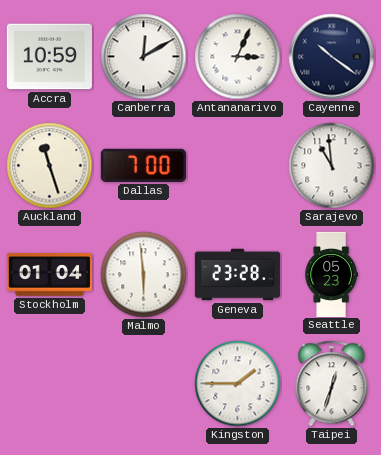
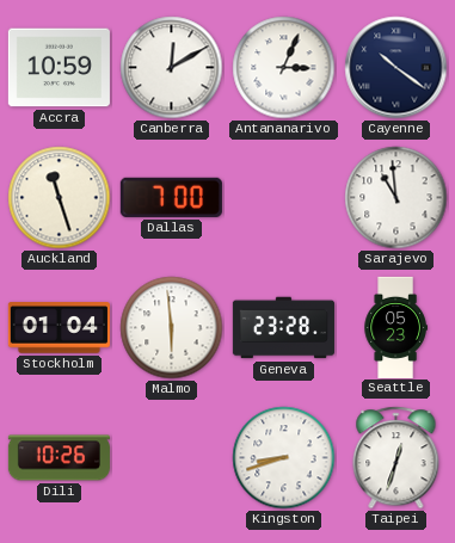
Dili: none -> 10:26 (59, 458)
Kingston: 1:45 -> 8:42 (284, 458)
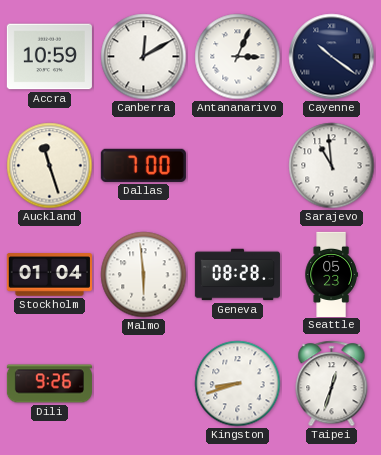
Geneva: 23:28 -> 08:28 (237, 275)
Dili: 10:26 -> 9:26 (49, 384)
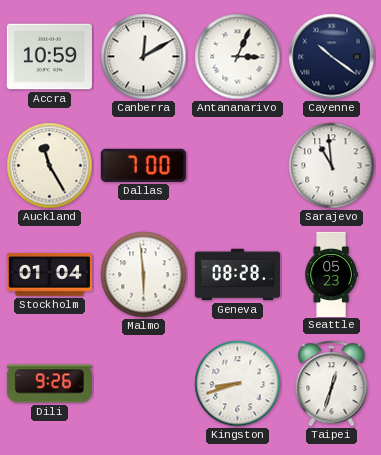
Auckland: 11:27 -> 11:25 (50, 166)
